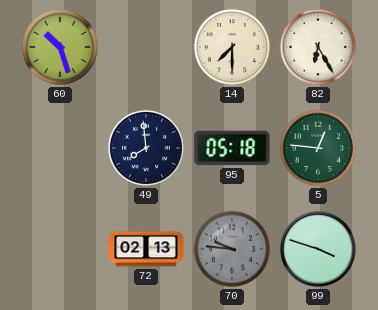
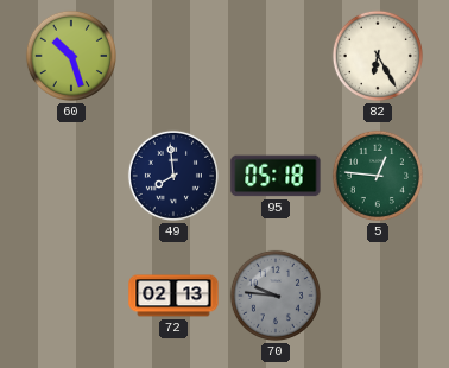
14: 7:30 -> none (232, 47)
99: 3:48 -> none (318, 249)
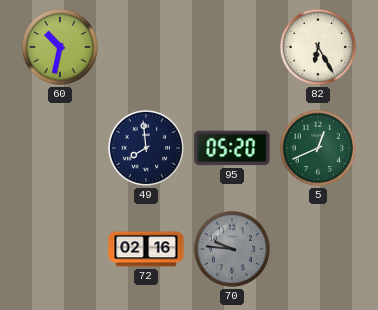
60: 10:27 -> 10:32 (60, 47)
95: 05:18 -> 05:20 (232, 148)
5: 12:46 -> 12:41 (318, 148)
72: 02:13 -> 02:16 (146, 249)
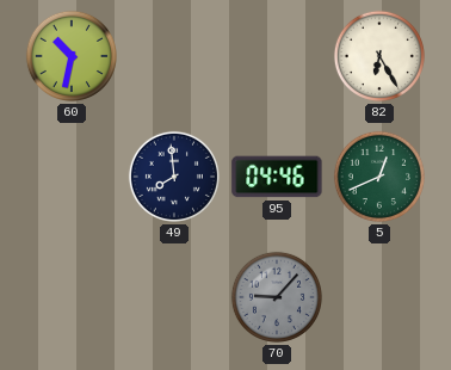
95: 05:20 -> 04:46 (277, 177)
72: 02:16 -> none (146, 249)
70: 9:46 -> 9:07 (277, 297)
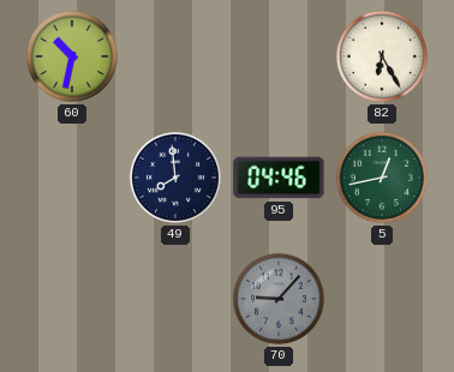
5: 12:41 -> 12:43 (382, 178)
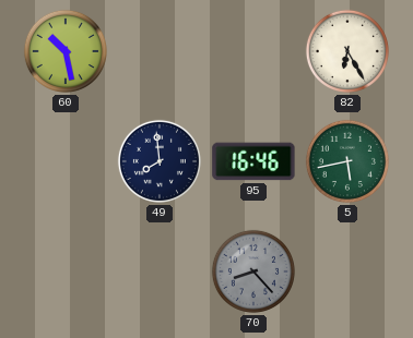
60: 10:32 -> 10:28 (66, 51)
95: 04:46 -> 16:46 (253, 161)
5: 12:43 -> 5:43 (347, 161)
70: 9:07 -> 8:23 (253, 271)
